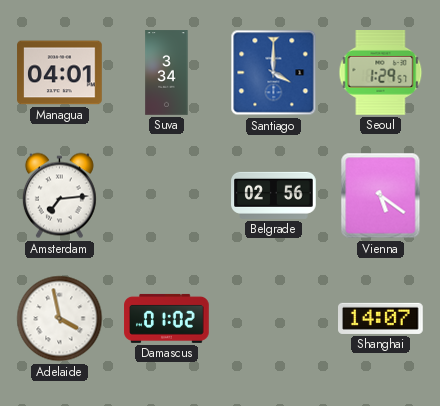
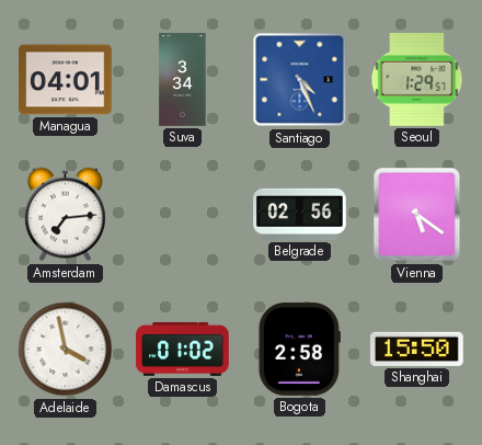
Santiago: 4:00 -> 4:26 (300, 80)
Bogota: none -> 2:58 (299, 350)
Shanghai: 14:07 -> 15:50 (417, 349)
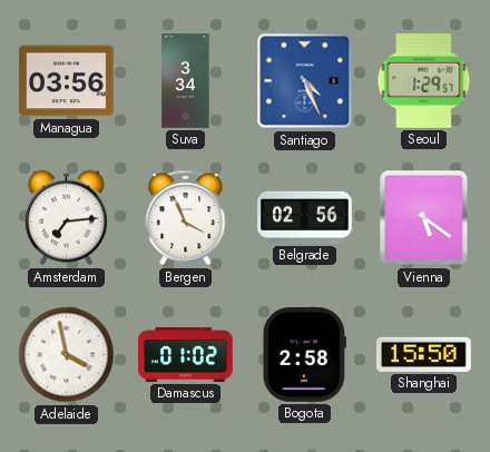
Managua: 04:01 -> 03:56 (67, 81)
Bergen: none -> 3:56 (186, 218)
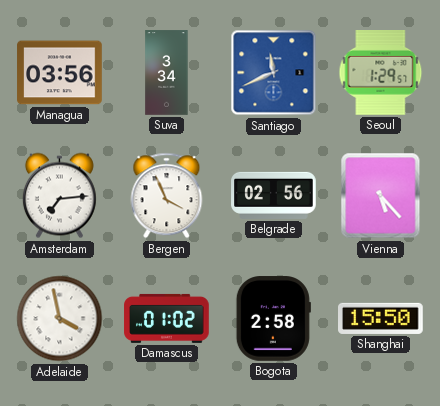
Santiago: 4:26 -> 11:41 (274, 73)
Vienna: 5:21 -> 5:23 (381, 196)
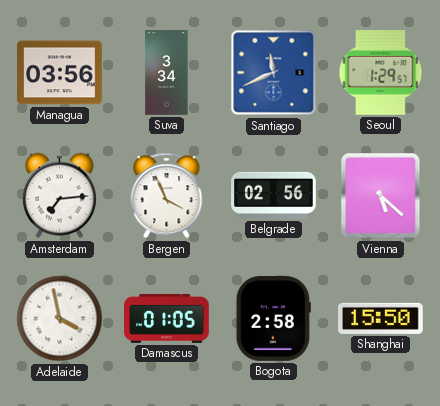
Vienna: 5:23 -> 5:22 (381, 196)
Damascus: 01:02 -> 01:05 (167, 318)
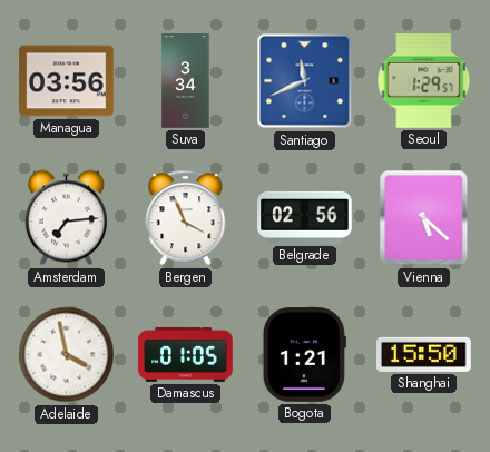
Bogota: 2:58 -> 1:21 (304, 355)
